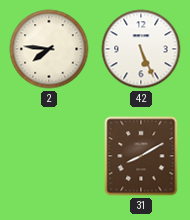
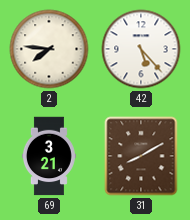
42: 5:26 -> 5:23 (141, 49)
69: none -> 3:21 (49, 156)
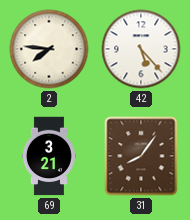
31: 8:10 -> 8:06 (141, 156)
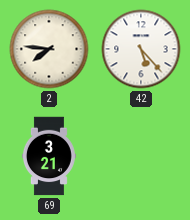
31: 8:06 -> none (141, 156)
